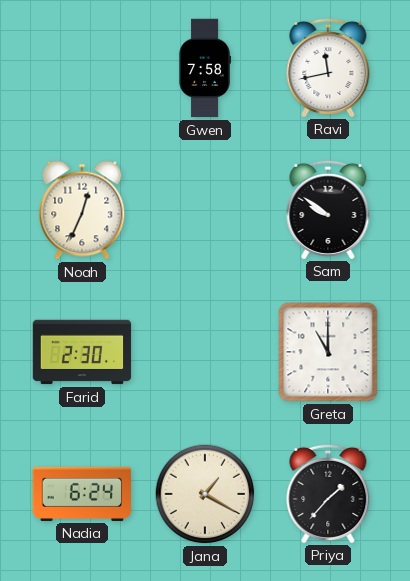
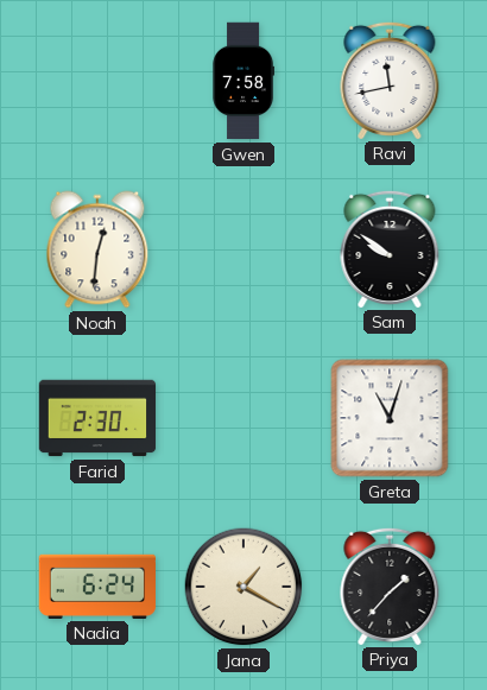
Noah: 12:34 -> 12:31 (97, 249)
Greta: 11:00 -> 11:03 (390, 418)
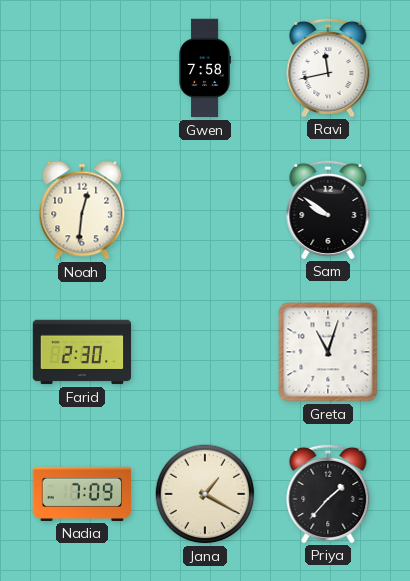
Nadia: 6:24 -> 7:09 (82, 494)
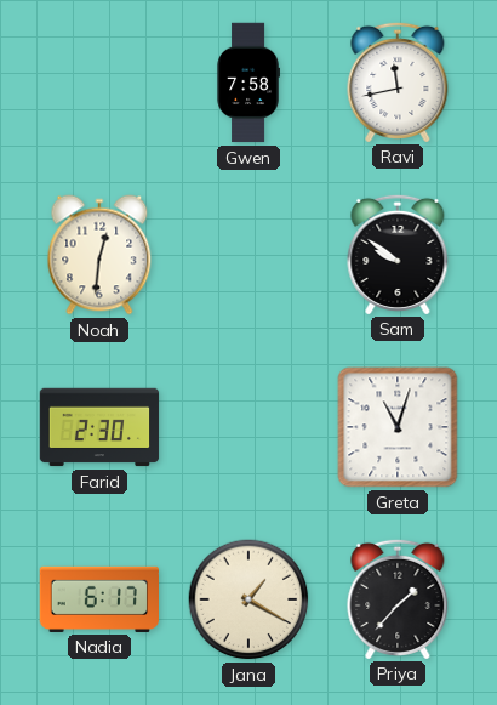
Nadia: 7:09 -> 6:17 (99, 599)
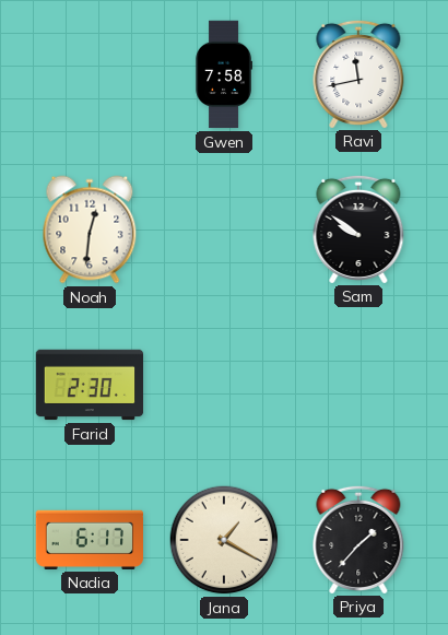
Greta: 11:03 -> none (398, 427)
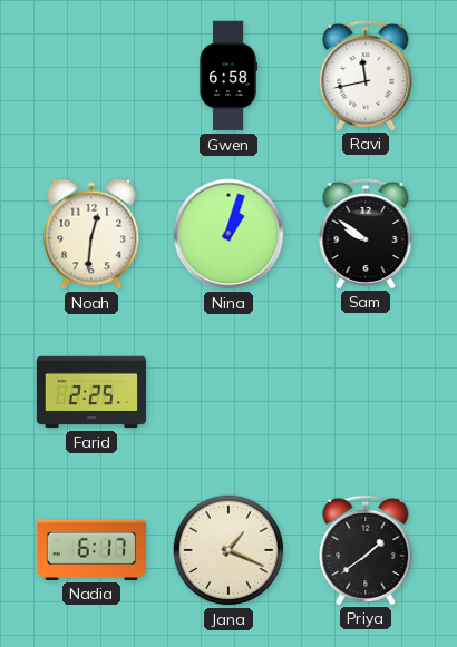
Gwen: 7:58 -> 6:58 (227, 76)
Nina: none -> 1:03 (229, 234)
Farid: 2:30 -> 2:25 (91, 392)
Jana: 1:20 -> 1:19 (229, 550)
Priya: 1:37 -> 1:39 (366, 549)
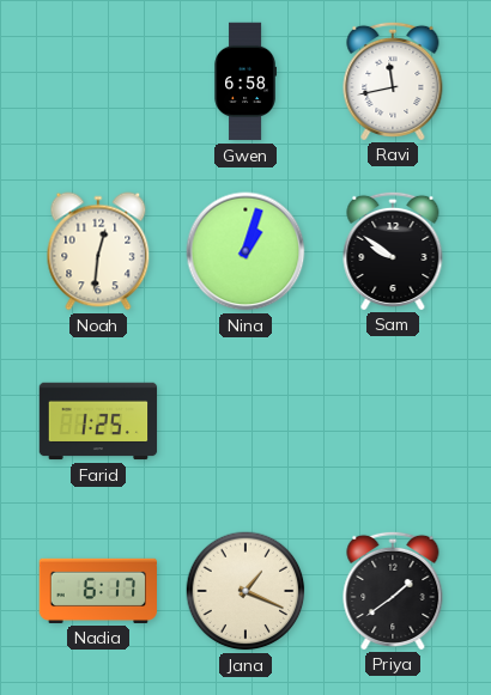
Farid: 2:25 -> 1:25 (98, 421)
